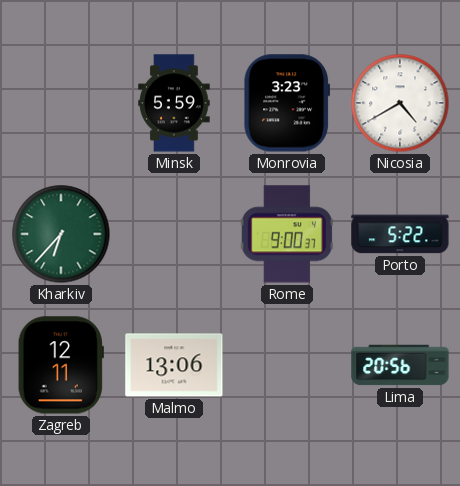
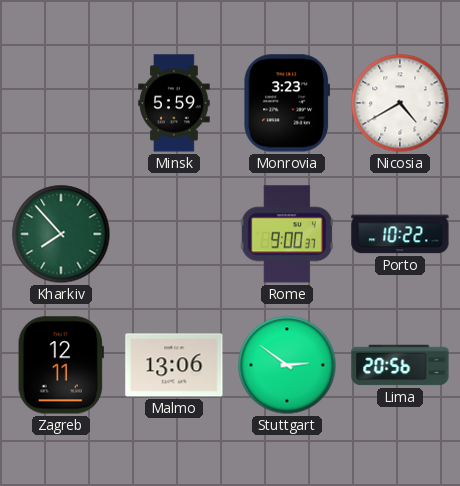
Kharkiv: 6:37 -> 7:53 (61, 234)
Porto: 5:22 -> 10:22 (400, 234)
Stuttgart: none -> 2:51 (287, 365)
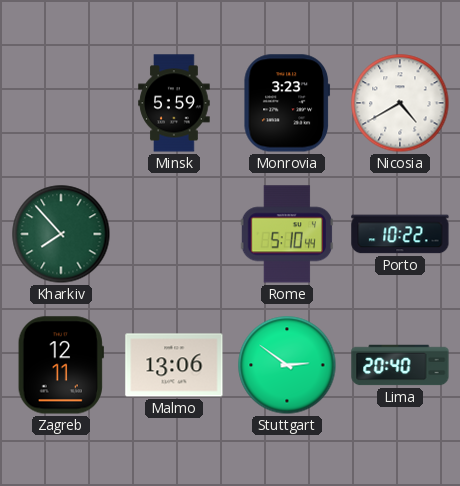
Rome: 9:00 -> 5:10 (287, 234)
Lima: 20:56 -> 20:40 (400, 365)
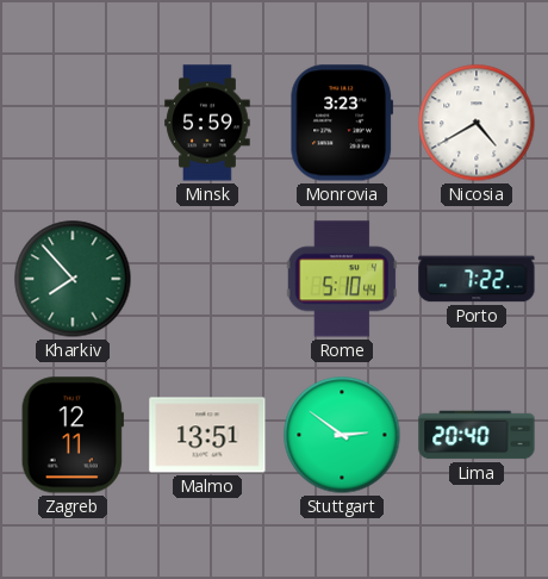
Porto: 10:22 -> 7:22 (477, 279)
Malmo: 13:06 -> 13:51 (207, 435)
